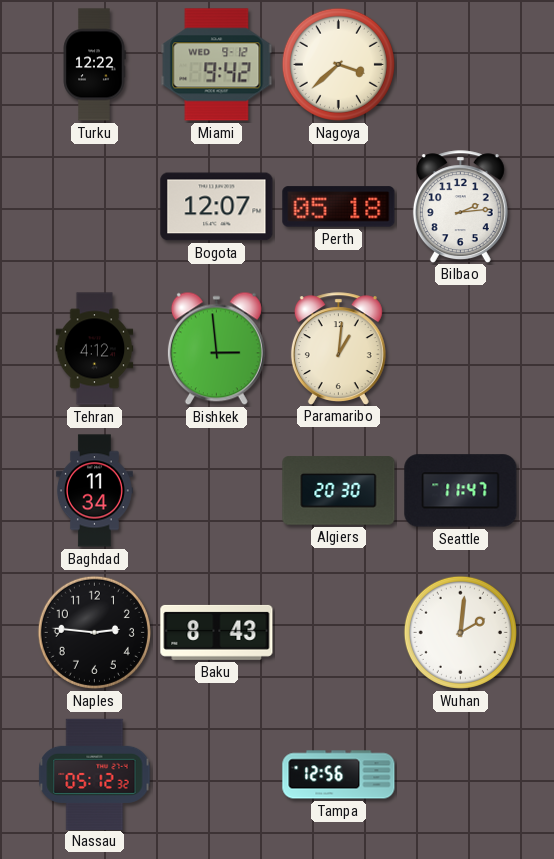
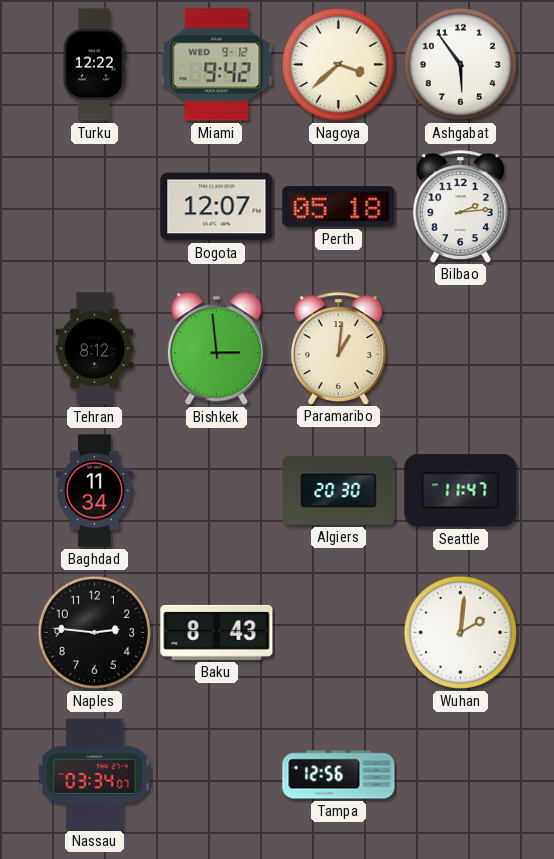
Ashgabat: none -> 5:54 (460, 64)
Tehran: 4:12 -> 8:12 (95, 349)
Nassau: 05:12 -> 03:34 (95, 774)
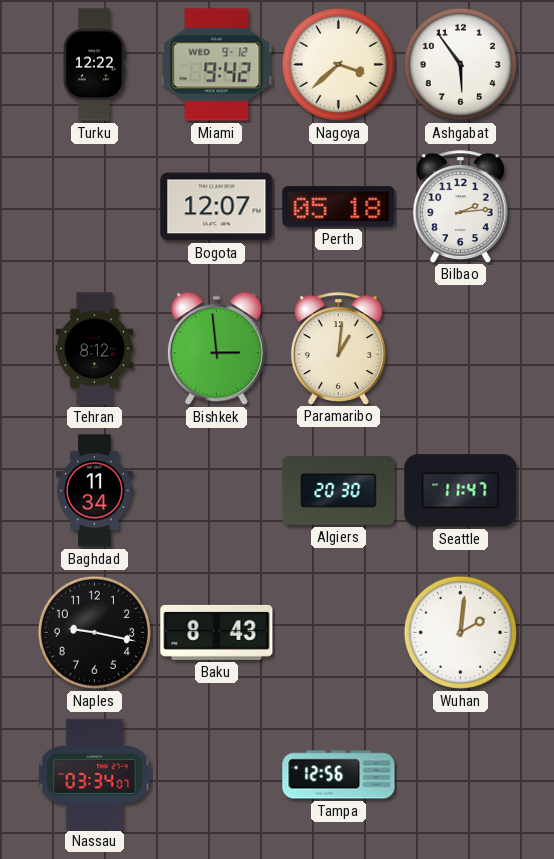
Naples: 2:46 -> 9:17 (94, 632)
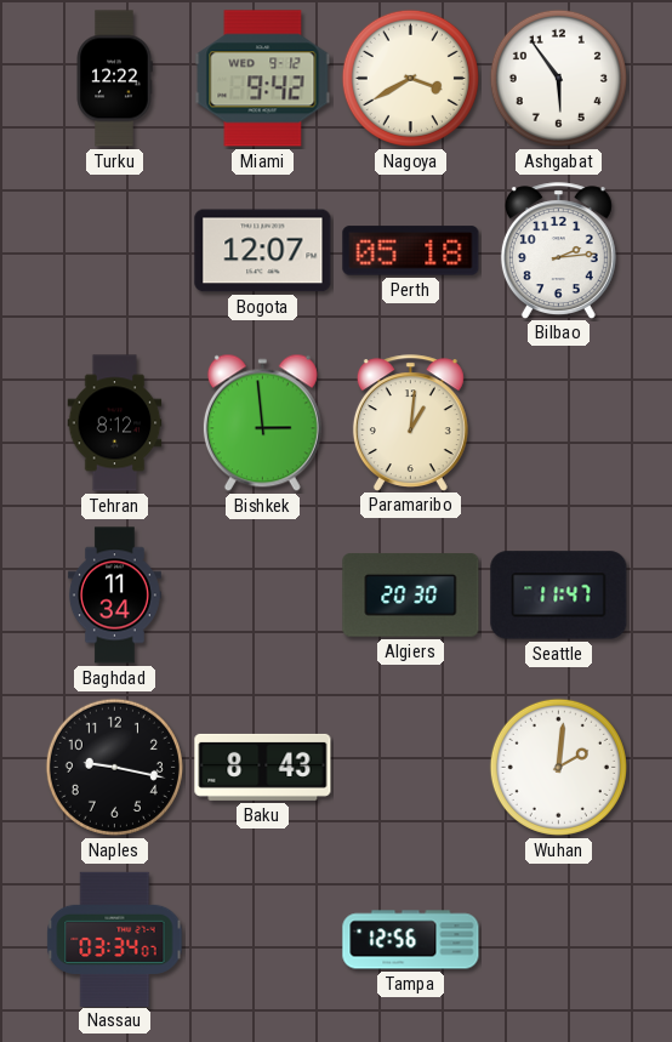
Nagoya: 3:38 -> 3:40 (410, 78)
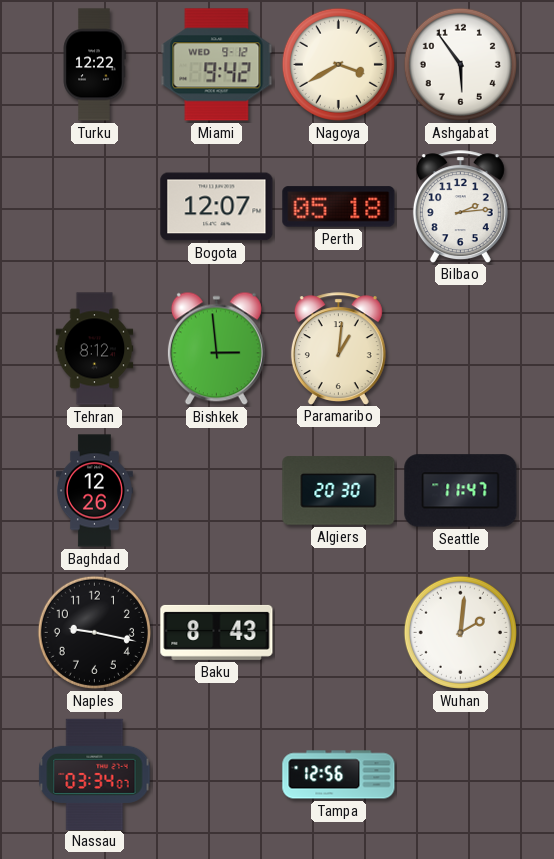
Baghdad: 11:34 -> 12:26 (94, 491)
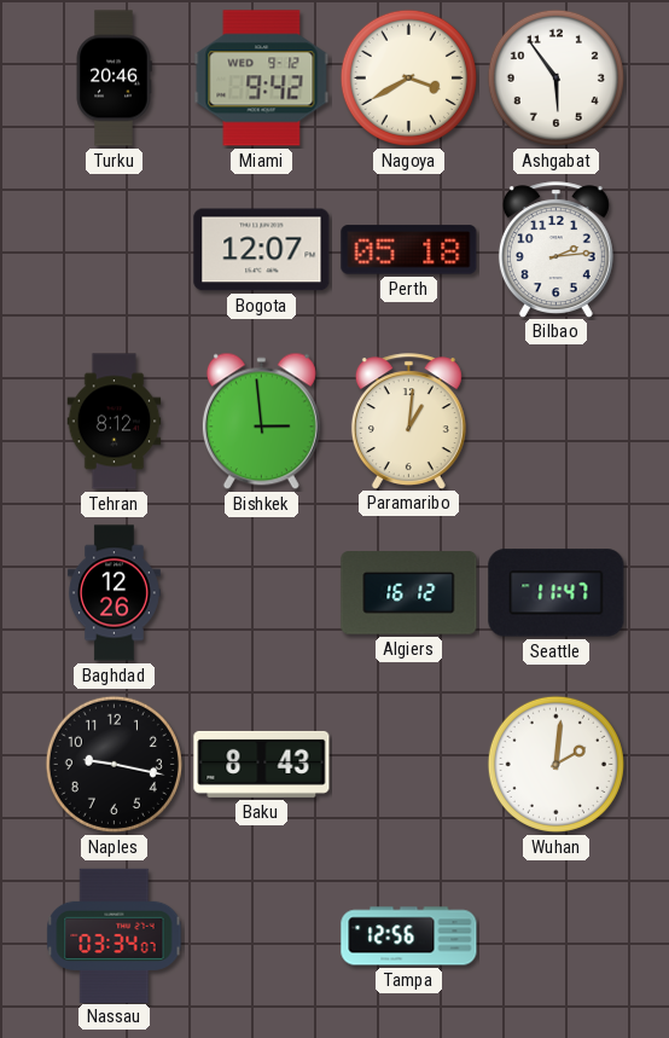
Turku: 12:22 -> 20:46 (114, 79)
Algiers: 20:30 -> 16:12 (409, 593)
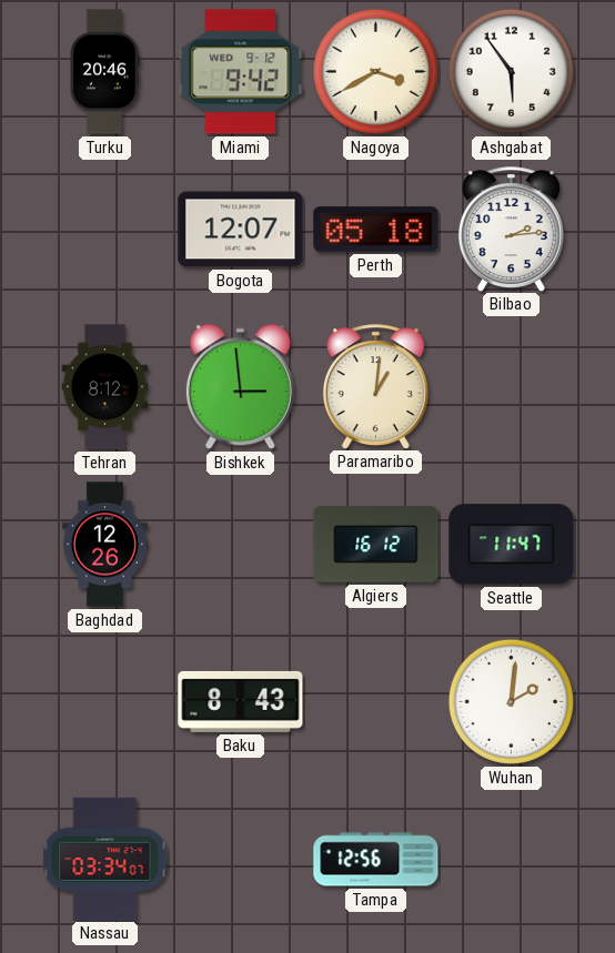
Naples: 9:17 -> none (114, 764)
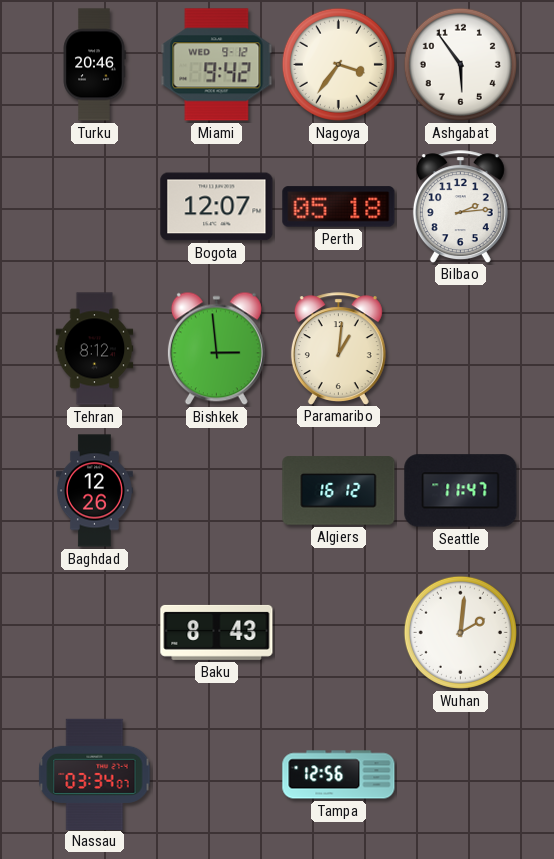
Nagoya: 3:40 -> 3:36 (338, 64)
